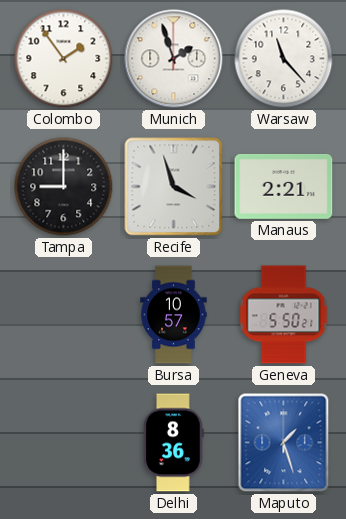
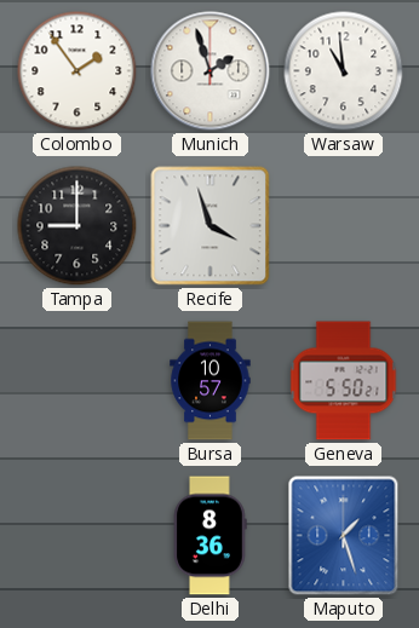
Warsaw: 11:23 -> 10:59 (344, 71)
Manaus: 2:21 -> none (284, 186)
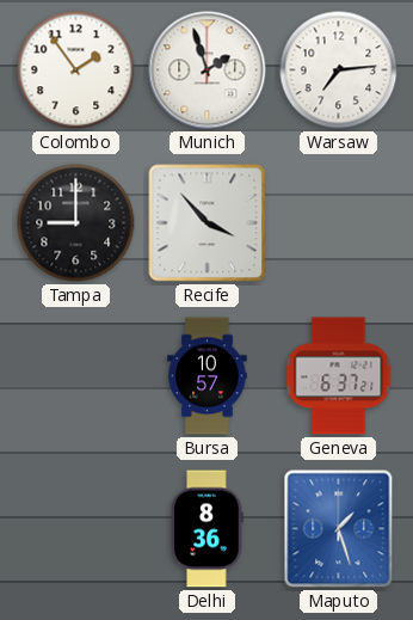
Warsaw: 10:59 -> 7:14 (339, 70)
Recife: 3:57 -> 3:53 (208, 223)
Geneva: 5:50 -> 6:37 (339, 376)
